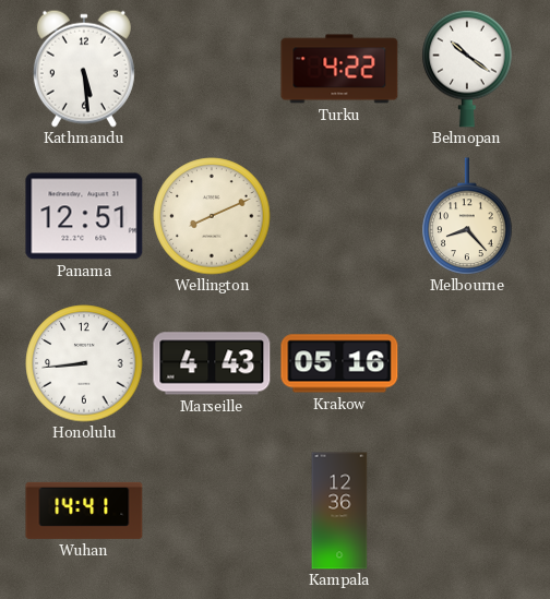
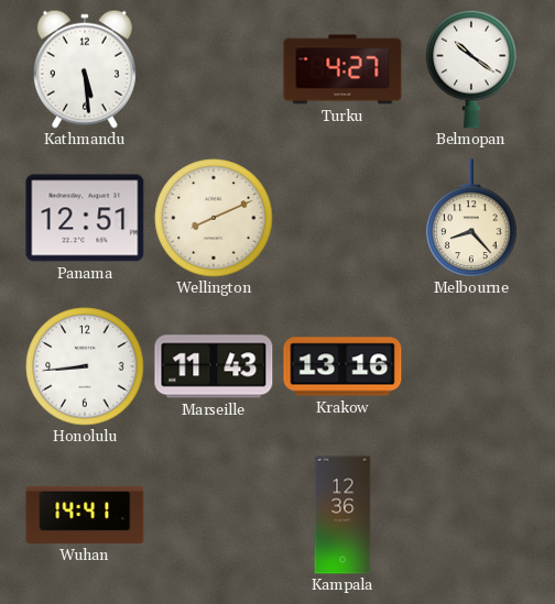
Turku: 4:22 -> 4:27 (342, 69)
Marseille: 4:43 -> 11:43 (214, 366)
Krakow: 05:16 -> 13:16 (342, 366)
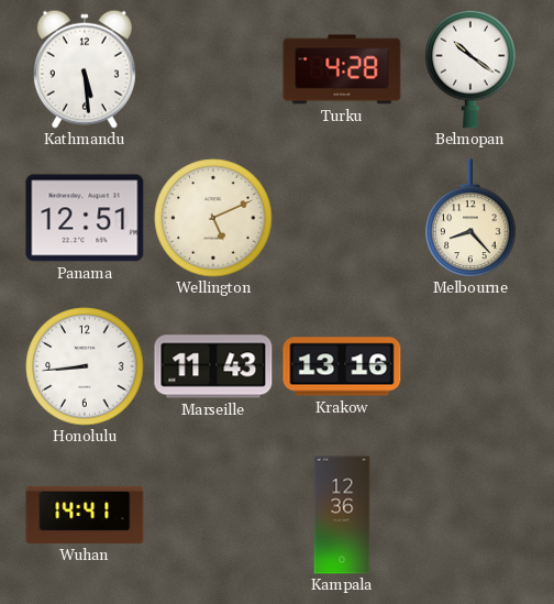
Turku: 4:27 -> 4:28 (342, 69)
Wellington: 8:11 -> 5:11 (213, 218)
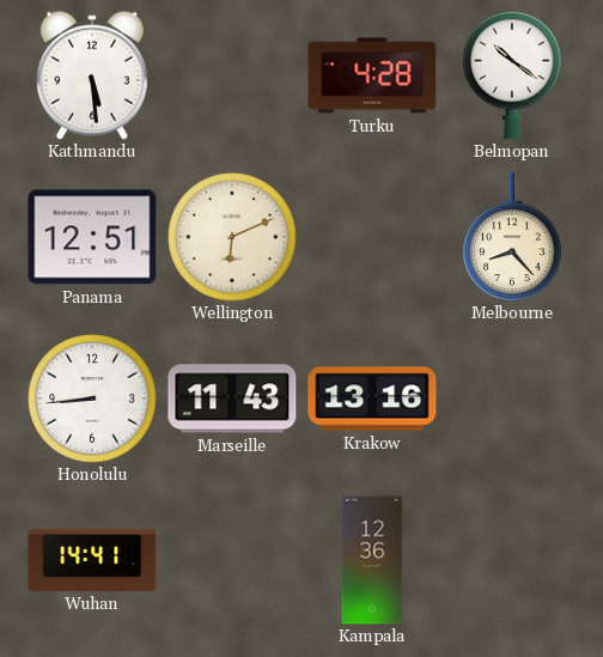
Wellington: 5:11 -> 6:11 (232, 237)
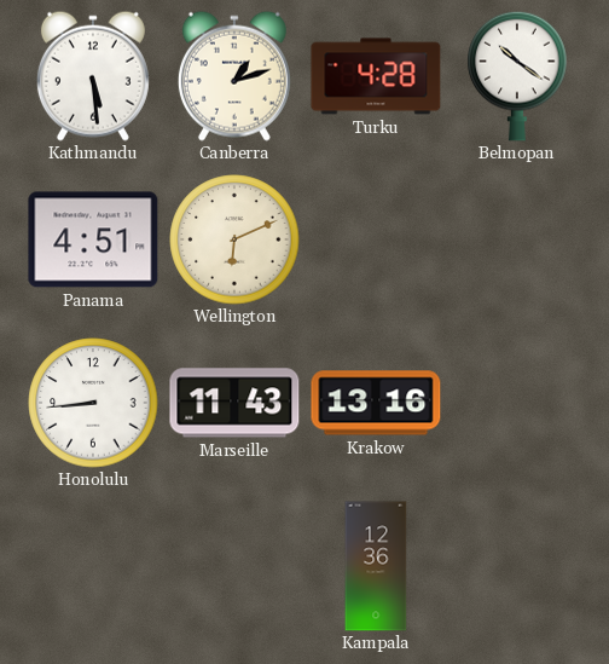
Canberra: none -> 1:12 (234, 76)
Panama: 12:51 -> 4:51 (93, 239)
Melbourne: 8:23 -> none (512, 237)
Wuhan: 14:41 -> none (92, 560)
